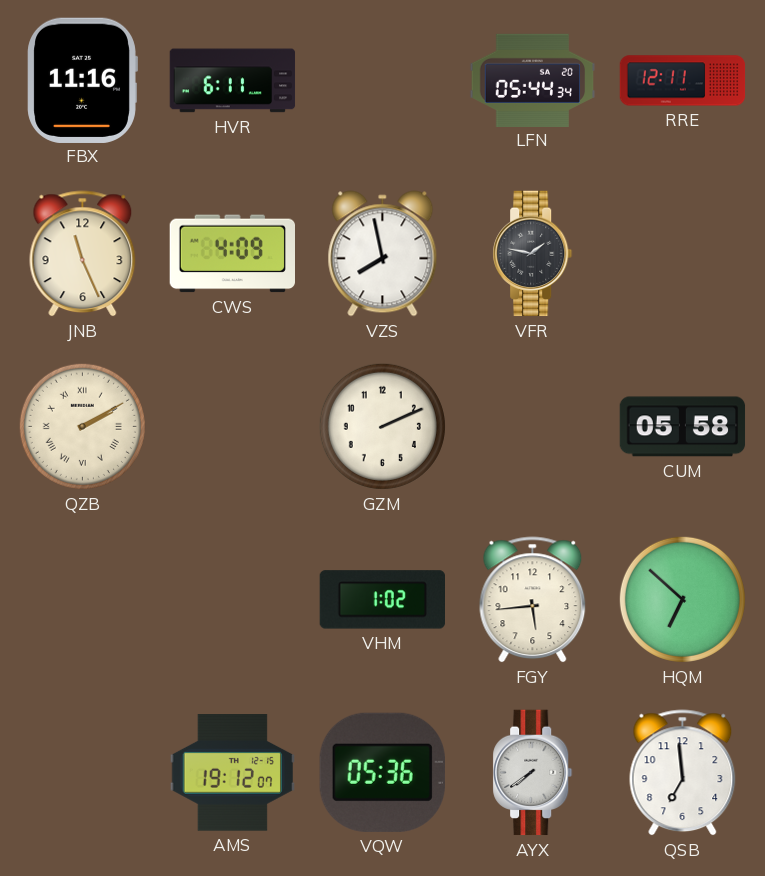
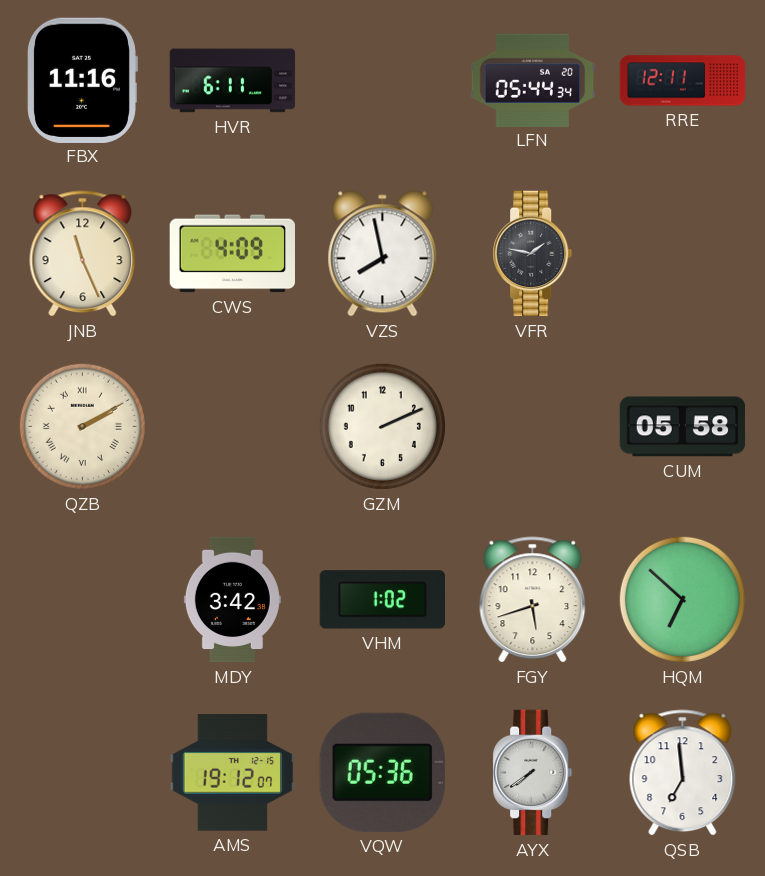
MDY: none -> 3:42 (232, 600)
FGY: 5:44 -> 5:42 (533, 600)
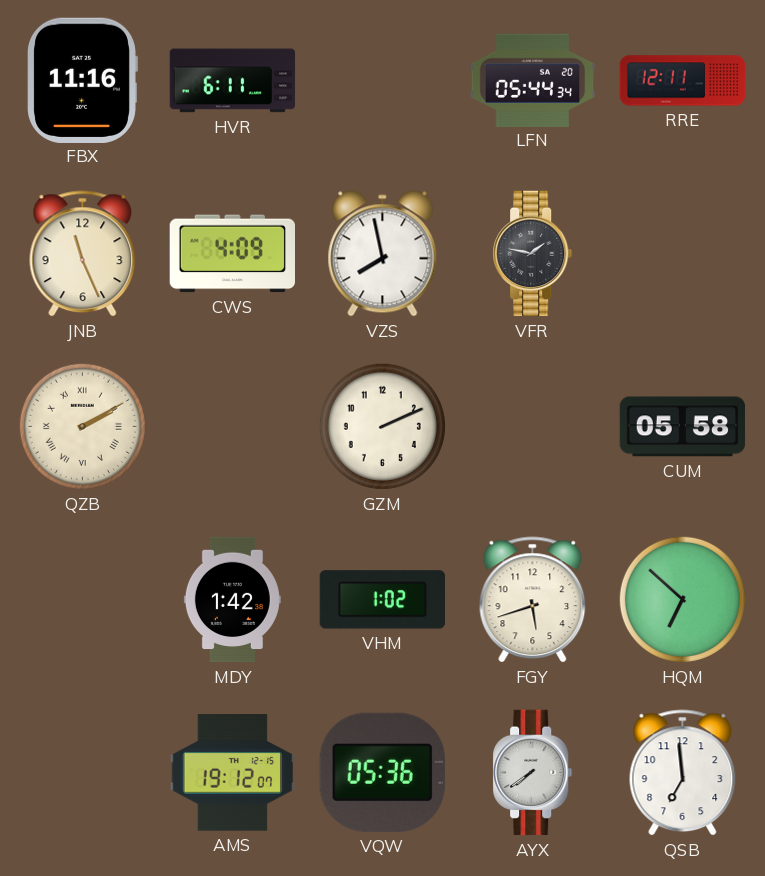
MDY: 3:42 -> 1:42 (232, 600)
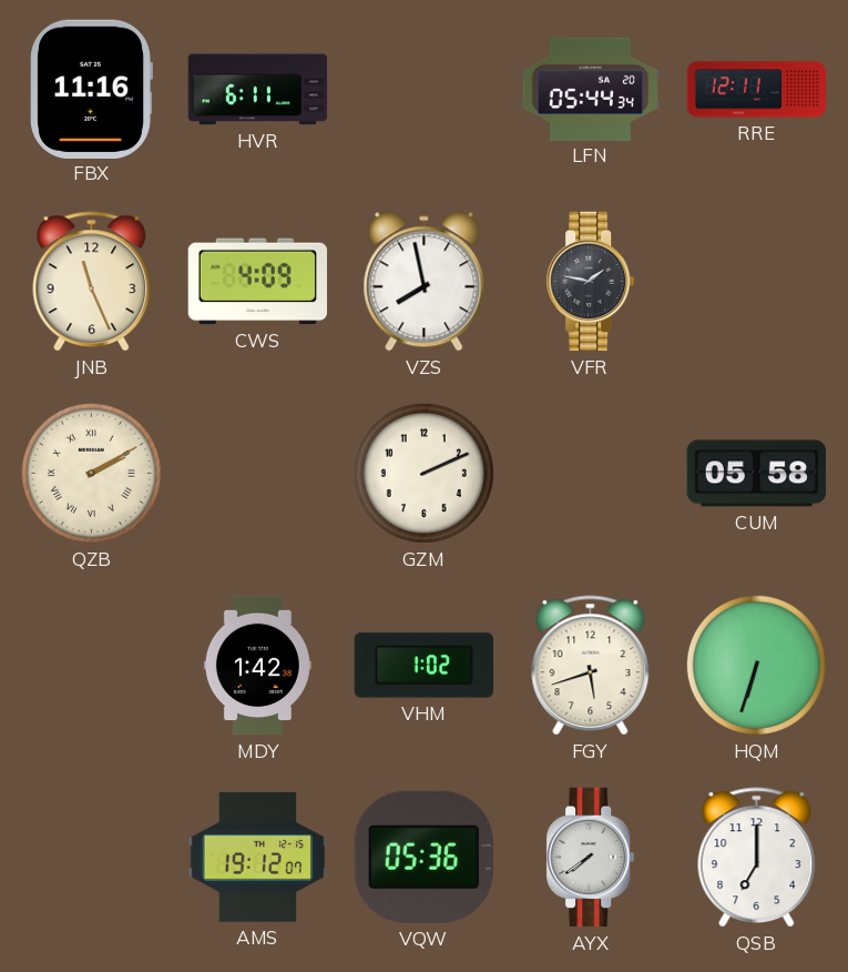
HQM: 6:52 -> 6:33 (756, 665)
QSB: 6:59 -> 7:00 (757, 858)
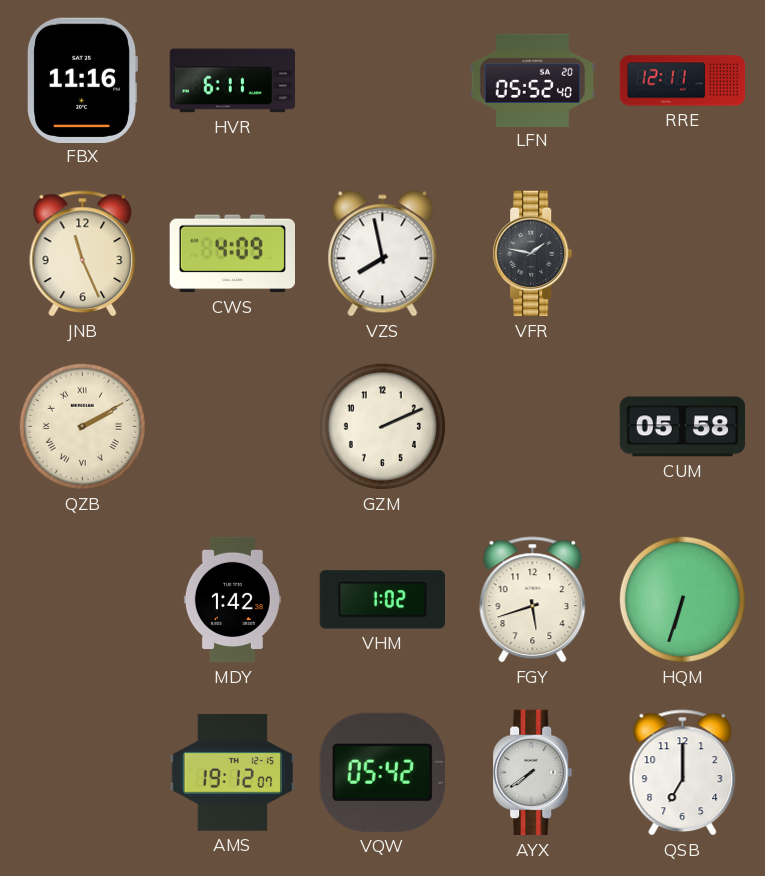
LFN: 05:44 -> 05:52 (533, 80)
VQW: 05:36 -> 05:42 (382, 772)
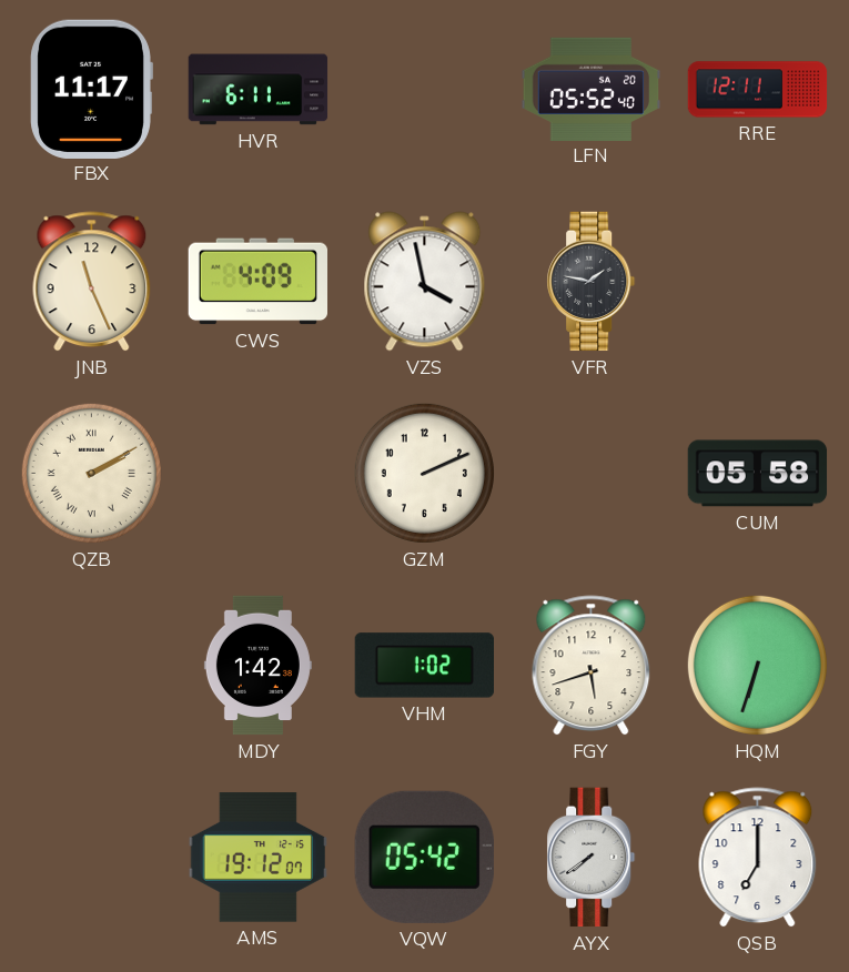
FBX: 11:16 -> 11:17 (91, 89)
VZS: 7:58 -> 3:58 (425, 282)
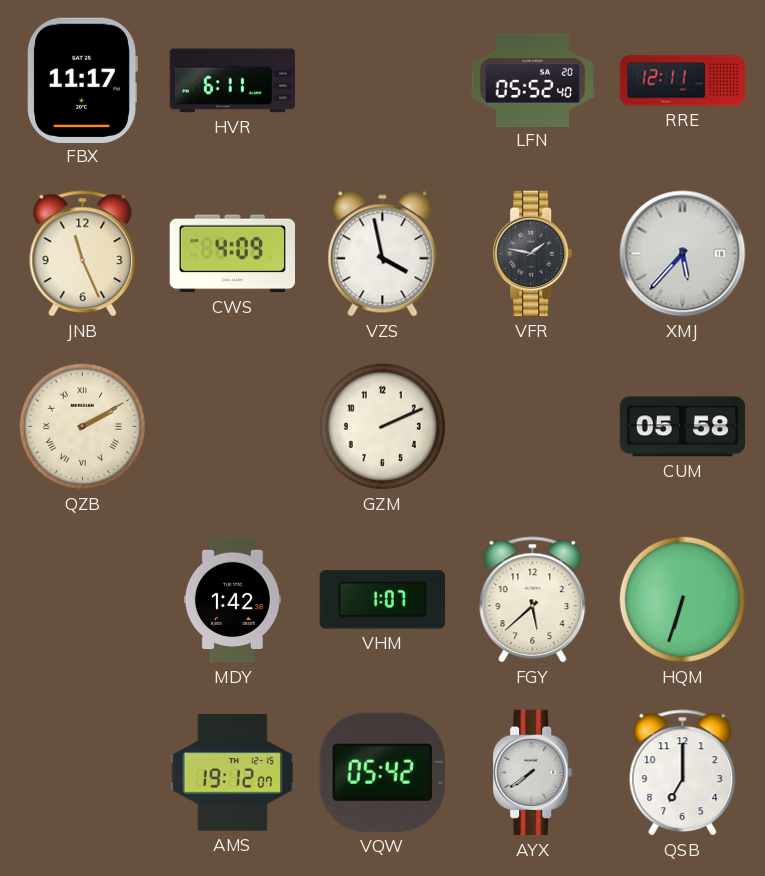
XMJ: none -> 5:37 (683, 254)
VHM: 1:02 -> 1:07 (382, 600)
FGY: 5:42 -> 5:38 (533, 600)
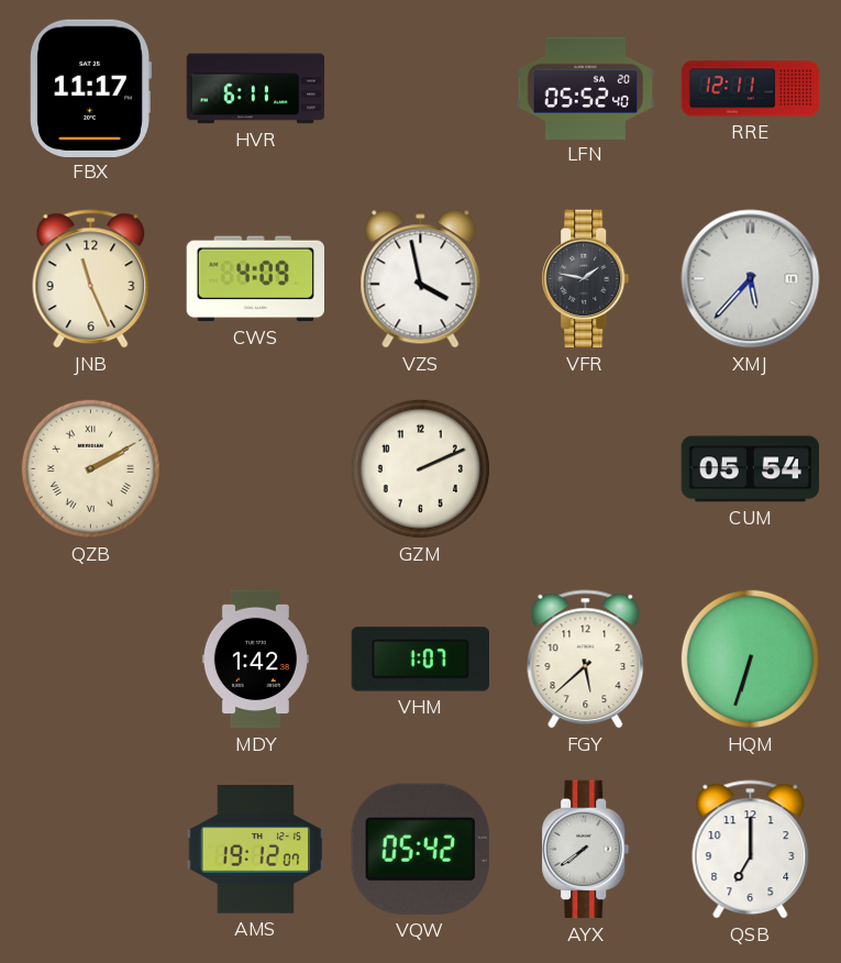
CUM: 05:58 -> 05:54 (751, 469)
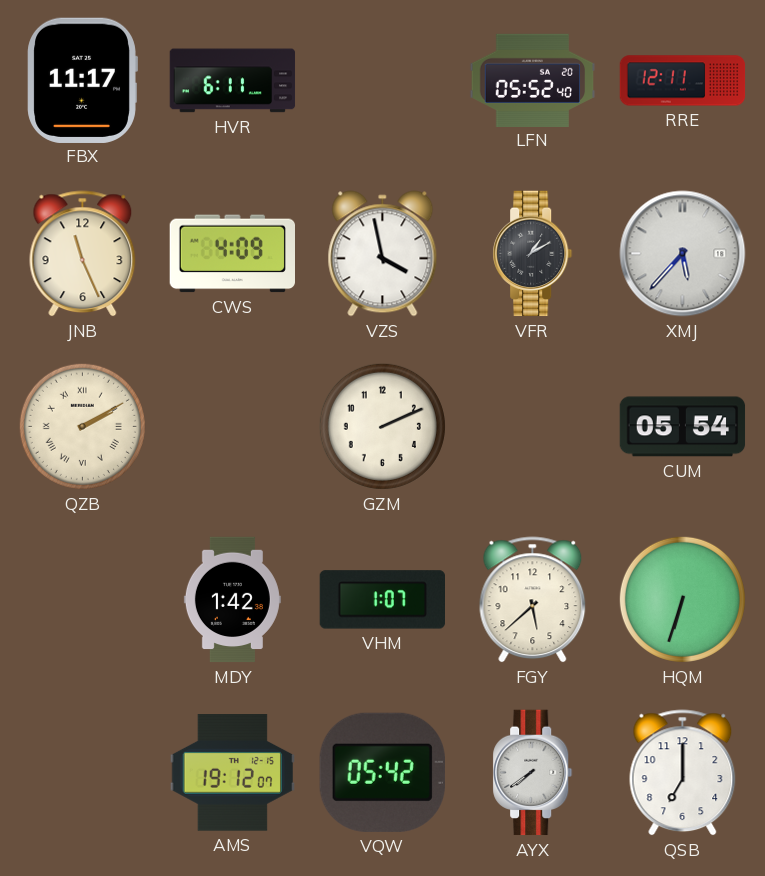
VFR: 1:47 -> 1:10 (533, 254)
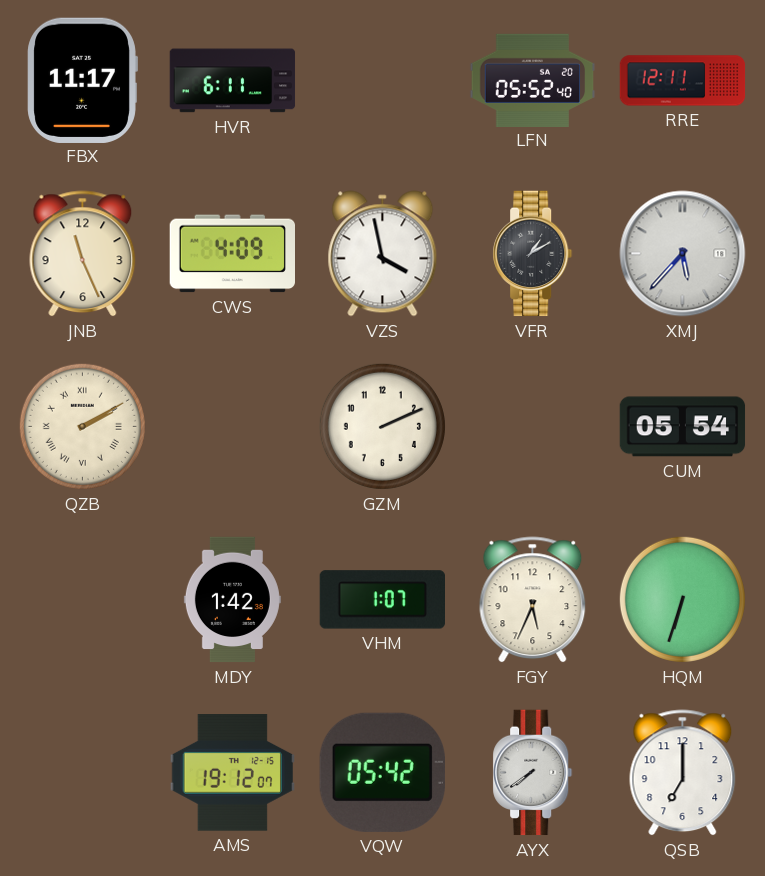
FGY: 5:38 -> 5:34 (533, 600)
